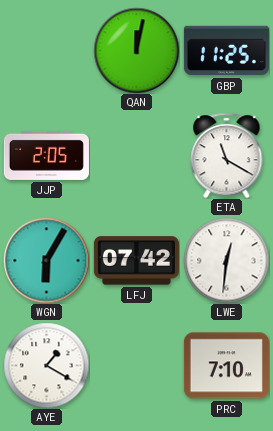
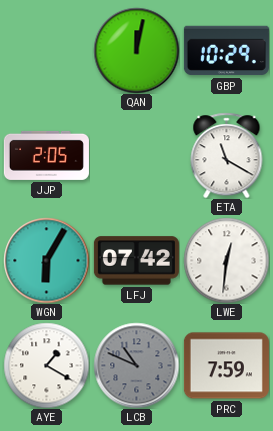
GBP: 11:25 -> 10:29 (226, 51)
LCB: none -> 10:49 (136, 365)
PRC: 7:10 -> 7:59 (226, 366)
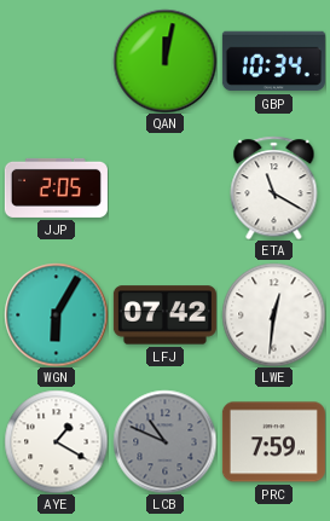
GBP: 10:29 -> 10:34 (273, 62)
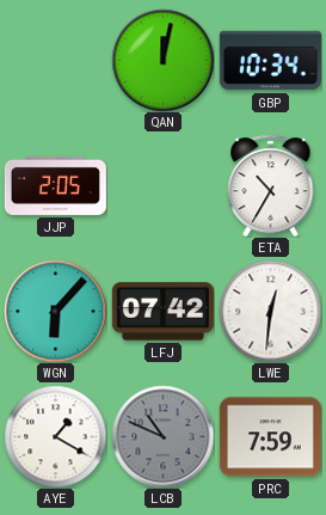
ETA: 11:20 -> 10:35 (271, 185)
WGN: 6:05 -> 6:07 (55, 311)
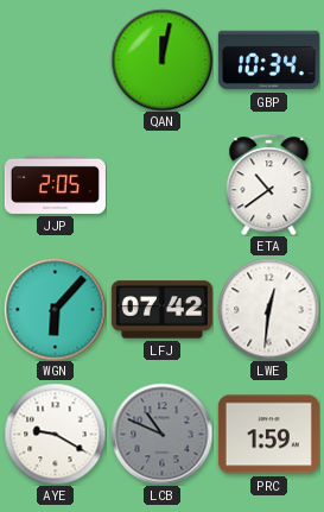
ETA: 10:35 -> 10:39 (269, 184)
AYE: 1:20 -> 9:20 (55, 434)
PRC: 7:59 -> 1:59 (268, 435)
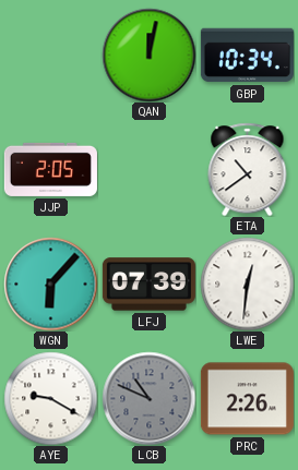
LFJ: 07:42 -> 07:39 (148, 285)
PRC: 1:59 -> 2:26 (247, 399)
